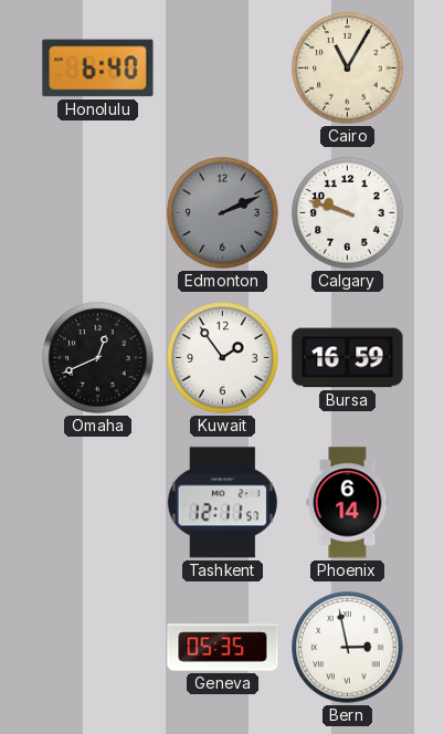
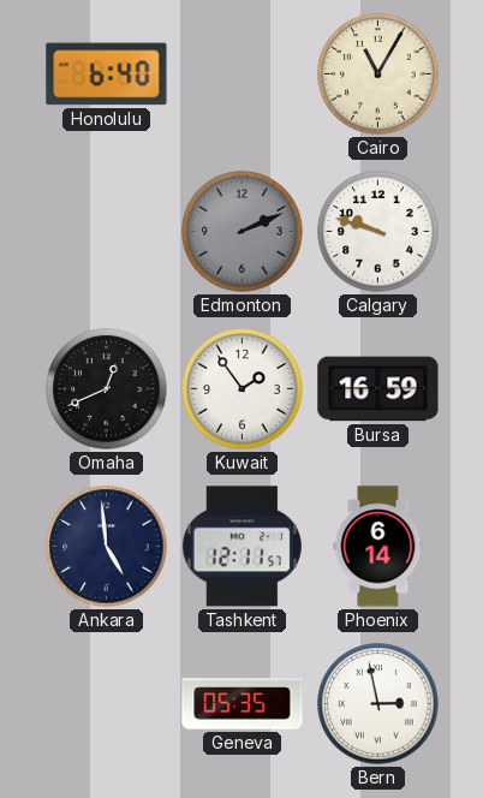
Ankara: none -> 4:59 (107, 547)
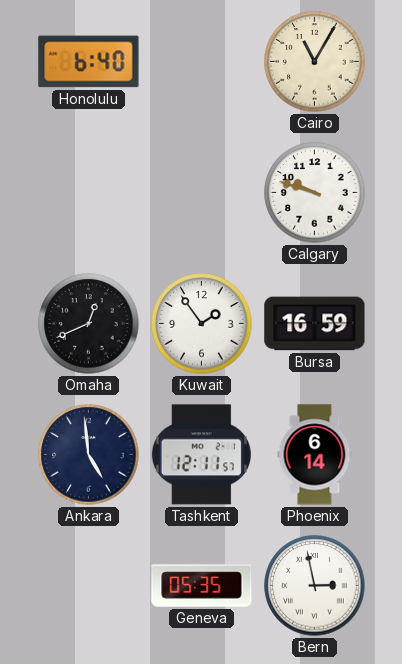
Edmonton: 2:11 -> none (243, 232)
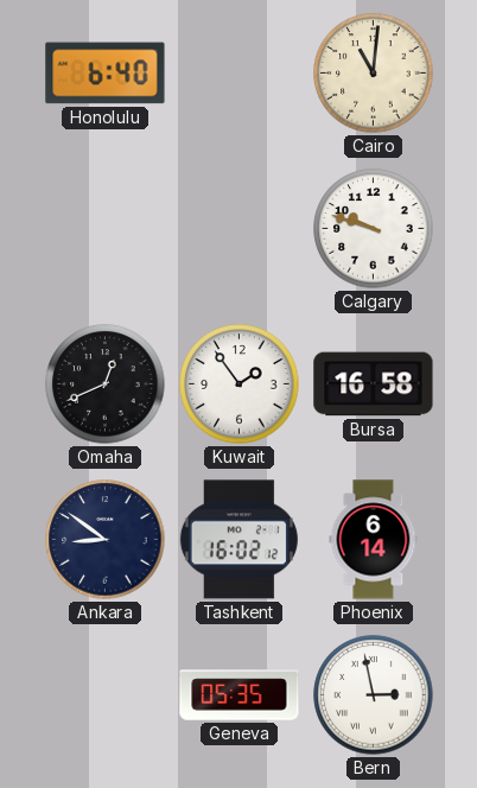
Cairo: 11:05 -> 11:01 (374, 74)
Bursa: 16:59 -> 16:58 (374, 385)
Ankara: 4:59 -> 8:51 (106, 540)
Tashkent: 12:11 -> 16:02 (238, 540)
